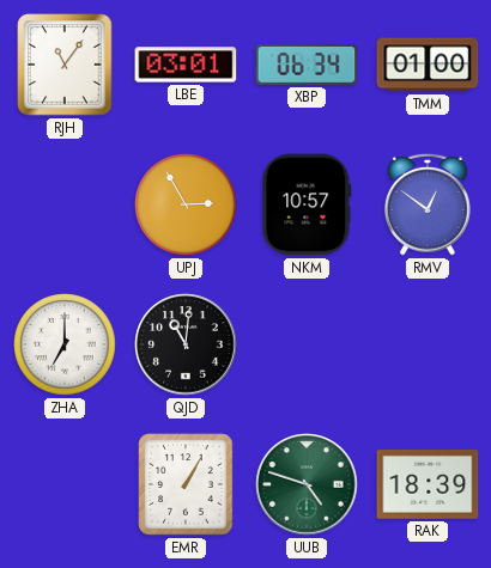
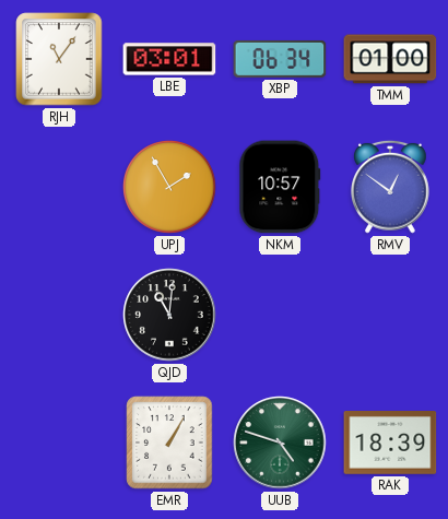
UPJ: 2:55 -> 1:55 (170, 188)
ZHA: 7:00 -> none (66, 346)
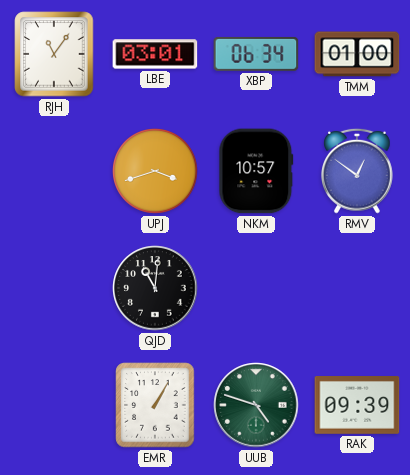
UPJ: 1:55 -> 3:42 (156, 172)
RAK: 18:39 -> 09:39 (357, 406)
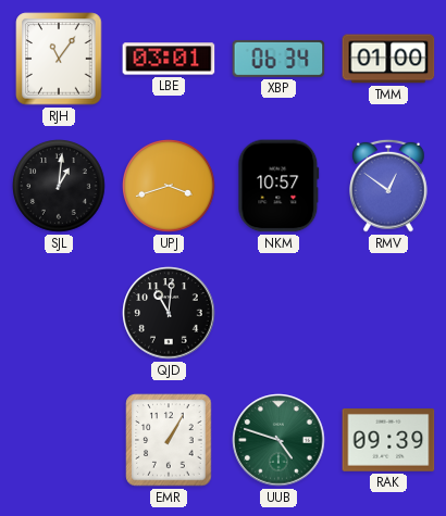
SJL: none -> 1:01 (60, 187)
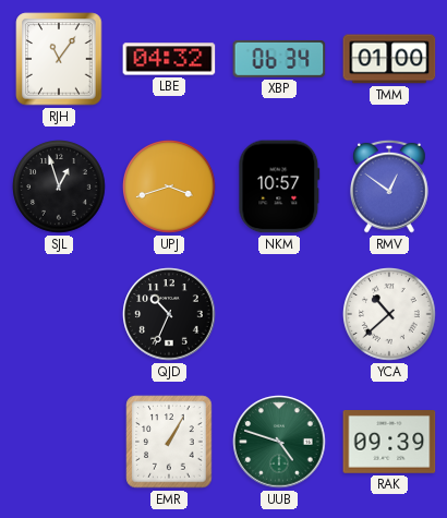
LBE: 03:01 -> 04:32 (169, 59)
SJL: 1:01 -> 12:57 (60, 188)
QJD: 11:01 -> 10:34 (169, 314)
YCA: none -> 10:38 (390, 315)
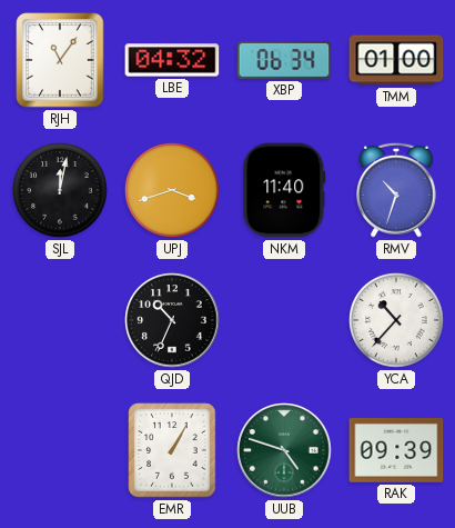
SJL: 12:57 -> 12:02 (61, 191)
NKM: 10:57 -> 11:40 (284, 190)
RMV: 12:51 -> 10:33 (397, 190)
YCA: 10:38 -> 10:37 (397, 321)
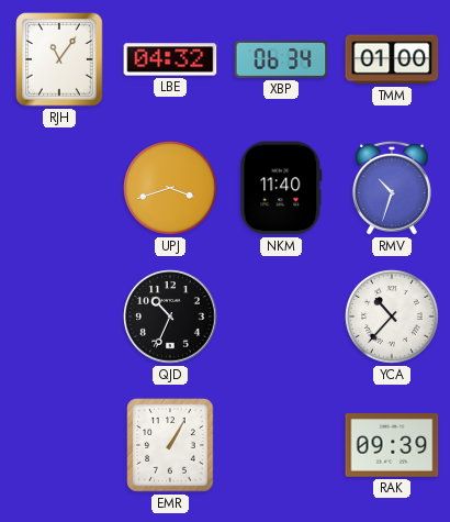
SJL: 12:02 -> none (61, 191)
UUB: 4:48 -> none (284, 450)
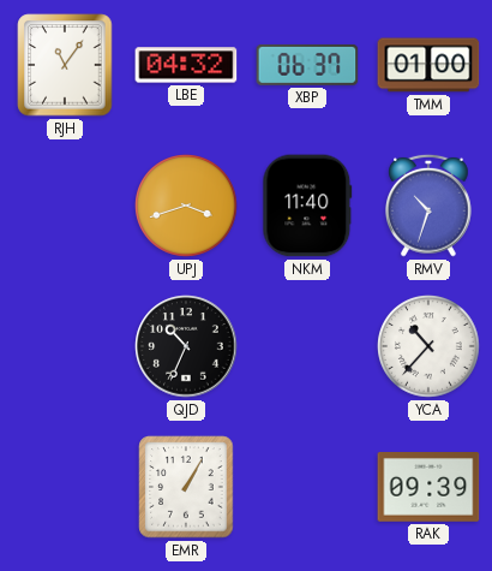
XBP: 06:34 -> 06:37 (307, 65)
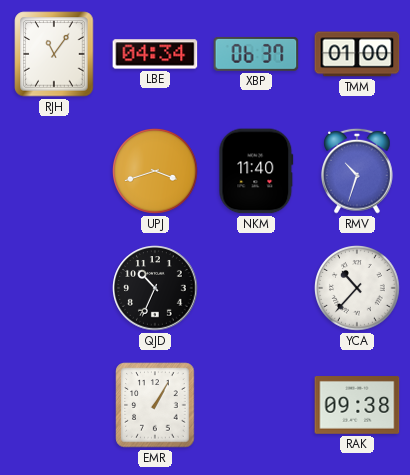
LBE: 04:32 -> 04:34 (155, 54)
RAK: 09:39 -> 09:38 (357, 406)
